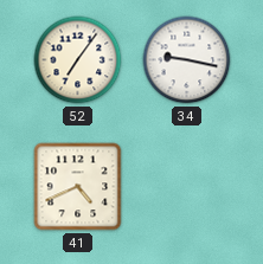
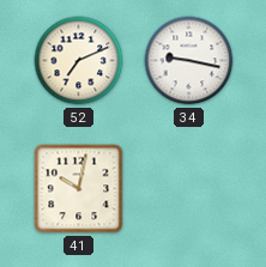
52: 7:06 -> 7:11 (79, 61)
41: 4:41 -> 10:02 (79, 189)
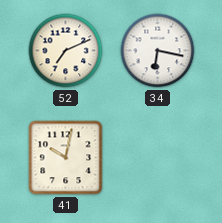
34: 9:17 -> 6:17 (158, 51)
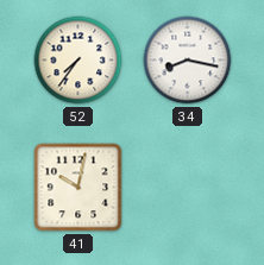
52: 7:11 -> 7:36 (78, 61)
34: 6:17 -> 8:17 (188, 61)
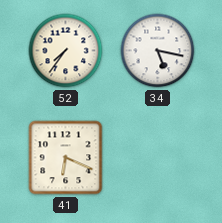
34: 8:17 -> 5:17 (158, 51)
41: 10:02 -> 6:19 (66, 158)
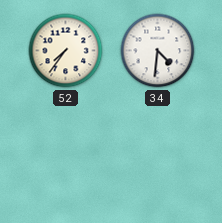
34: 5:17 -> 4:31 (158, 51)
41: 6:19 -> none (66, 158)
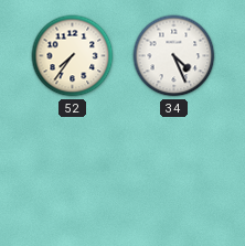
34: 4:31 -> 4:26 (174, 56)
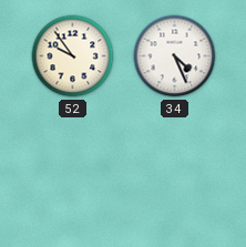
52: 7:36 -> 9:54 (73, 56)
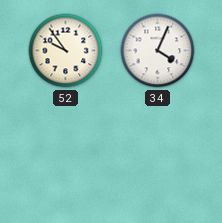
34: 4:26 -> 4:04 (158, 51)
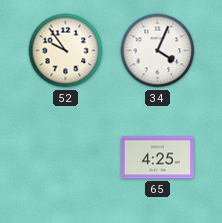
65: none -> 4:25 (157, 158)
